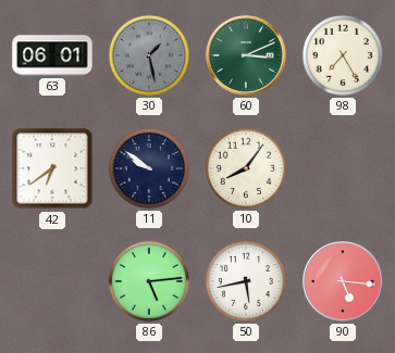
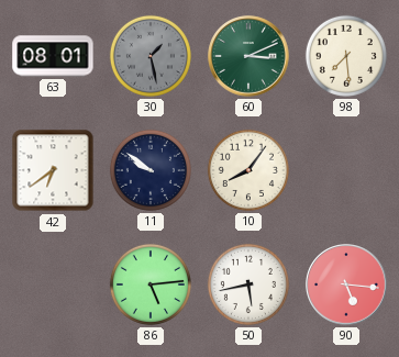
63: 06:01 -> 08:01 (53, 56)
98: 7:25 -> 7:29 (346, 56)
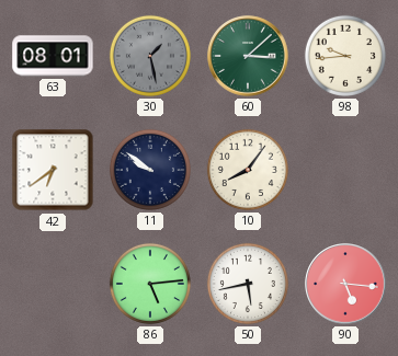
60: 3:11 -> 3:08 (248, 56)
98: 7:29 -> 9:44 (345, 56)
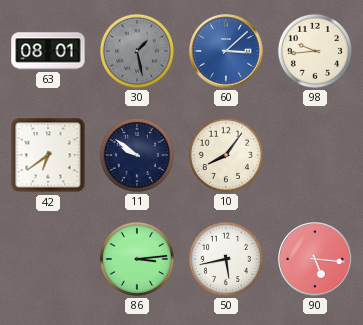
60 dial: green -> blue (226, 51)
86: 5:14 -> 3:14 (137, 259)
